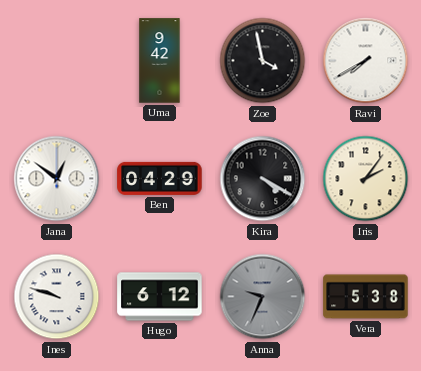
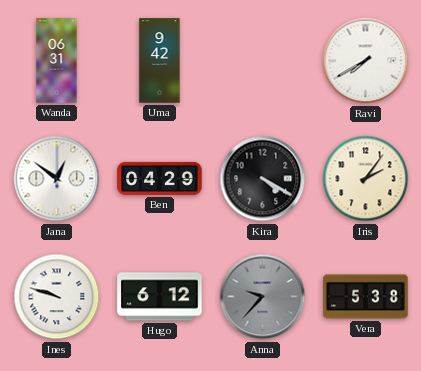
Wanda: none -> 06:31 (57, 61)
Zoe: 3:58 -> none (263, 61)
Anna: 9:34 -> 9:37 (263, 297)
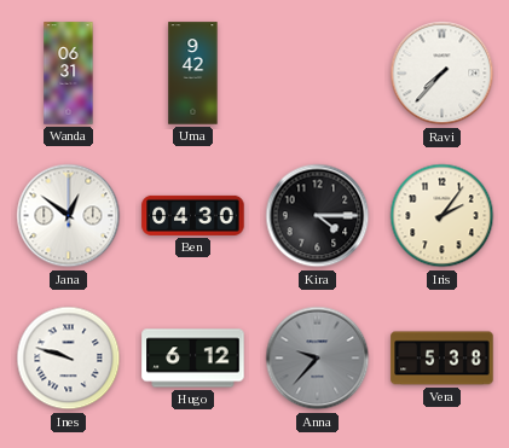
Ravi: 7:40 -> 7:37 (443, 74)
Ben: 04:29 -> 04:30 (193, 215)
Kira: 4:20 -> 4:15 (318, 216)
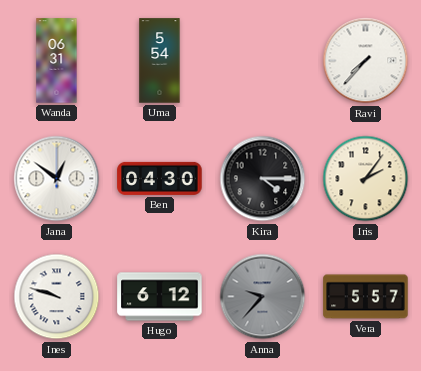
Uma: 9:42 -> 5:54 (160, 61)
Vera: 5:38 -> 5:57 (366, 297)
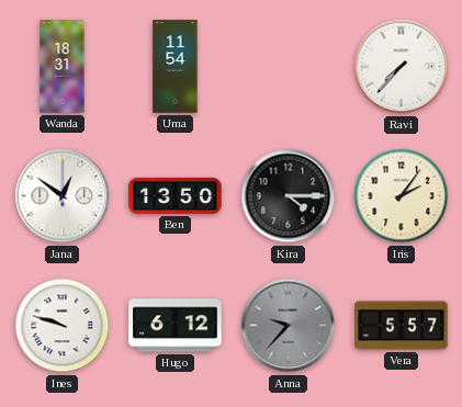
Wanda: 06:31 -> 18:31 (63, 67)
Uma: 5:54 -> 11:54 (176, 67)
Ben: 04:30 -> 13:50 (176, 195)
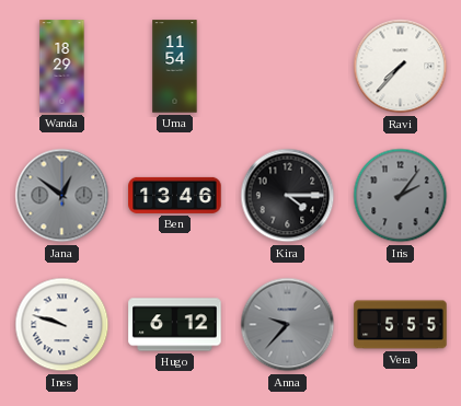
Wanda: 18:31 -> 18:29 (62, 67)
Jana dial: white -> grey (62, 196)
Ben: 13:50 -> 13:46 (175, 195)
Iris dial: cream -> grey (401, 196)
Vera: 5:57 -> 5:55 (401, 325)
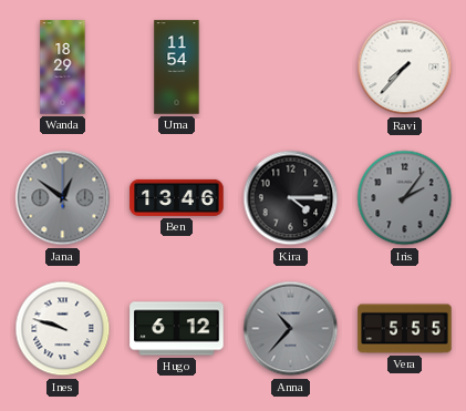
Anna: 9:37 -> 10:37 (291, 329)
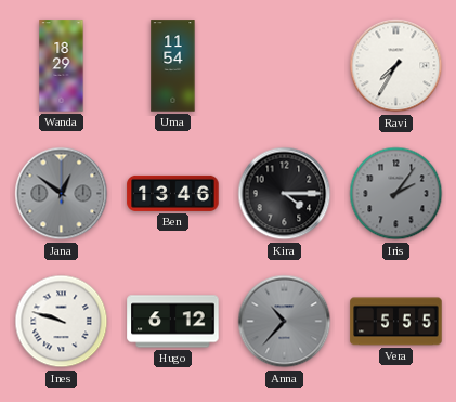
Ravi: 7:37 -> 7:35 (396, 66)
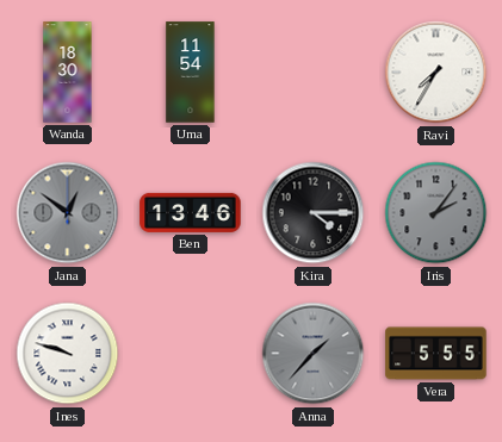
Wanda: 18:29 -> 18:30 (68, 73)
Hugo: 6:12 -> none (173, 322)
Anna: 10:37 -> 1:37 (314, 354)
